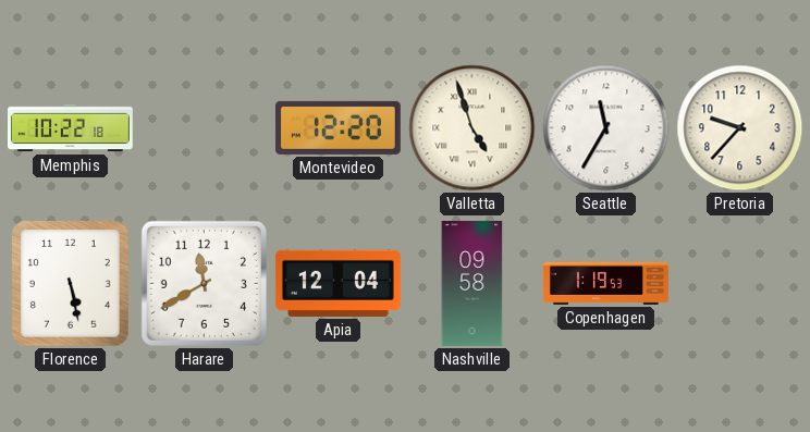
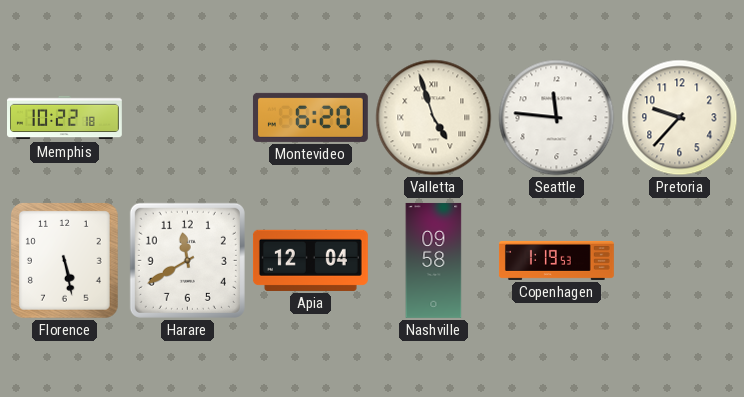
Montevideo: 12:20 -> 6:20 (310, 117)
Seattle: 11:35 -> 11:46 (557, 118)
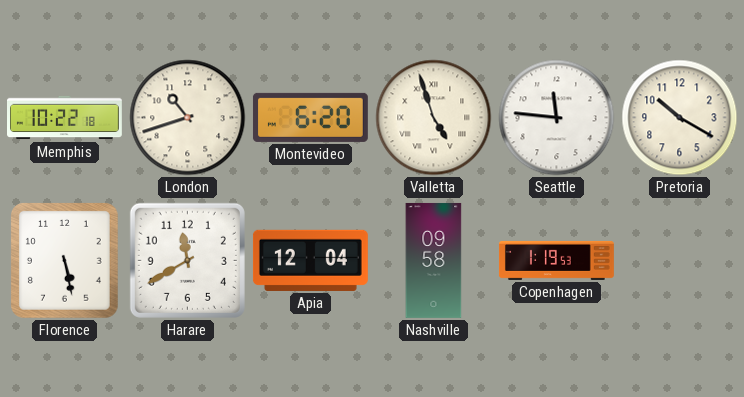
London: none -> 10:42 (188, 118)
Pretoria: 9:37 -> 10:20 (680, 118)
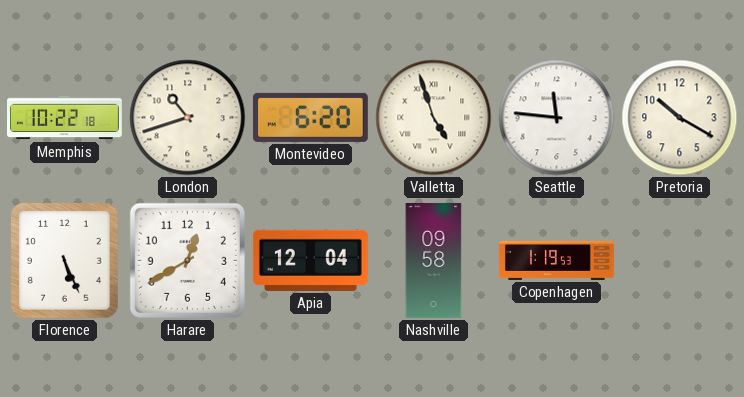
Florence: 5:28 -> 5:26 (65, 261)
Harare: 11:40 -> 12:40 (187, 260)
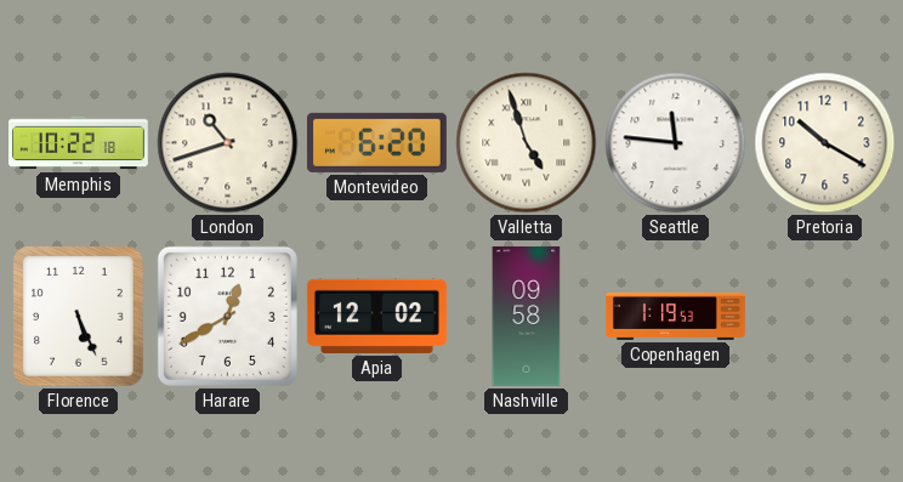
Apia: 12:04 -> 12:02 (376, 316)
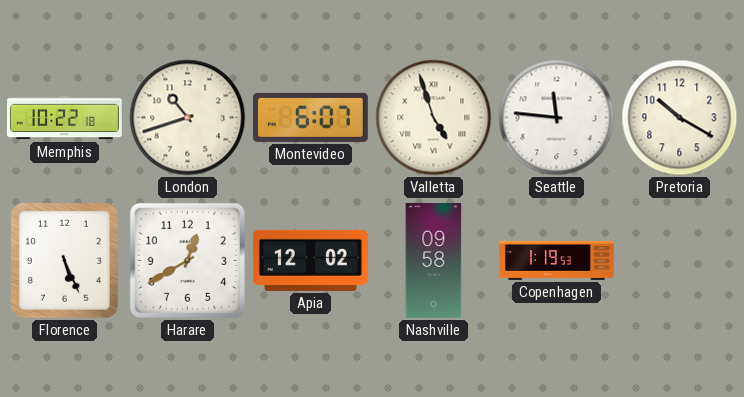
Montevideo: 6:20 -> 6:07 (310, 117)
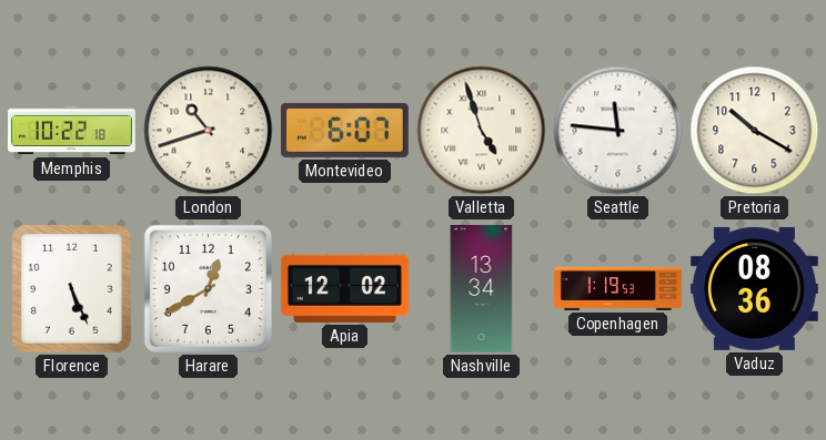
Nashville: 09:58 -> 13:34 (482, 288)
Vaduz: none -> 08:36 (754, 288)
